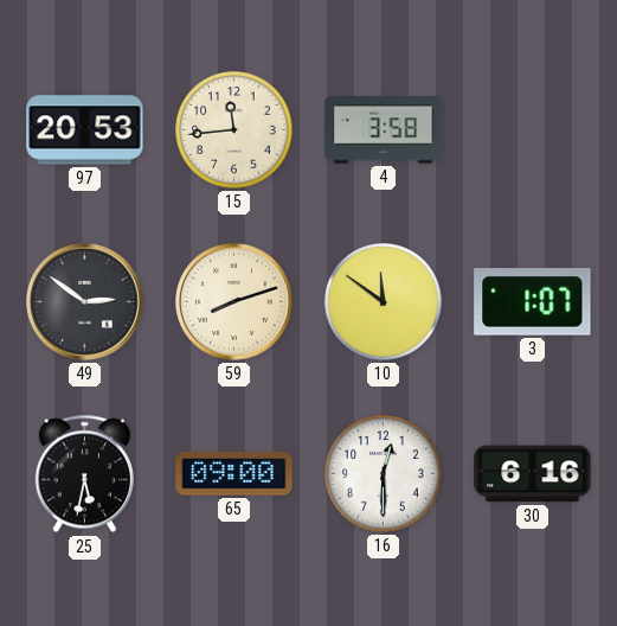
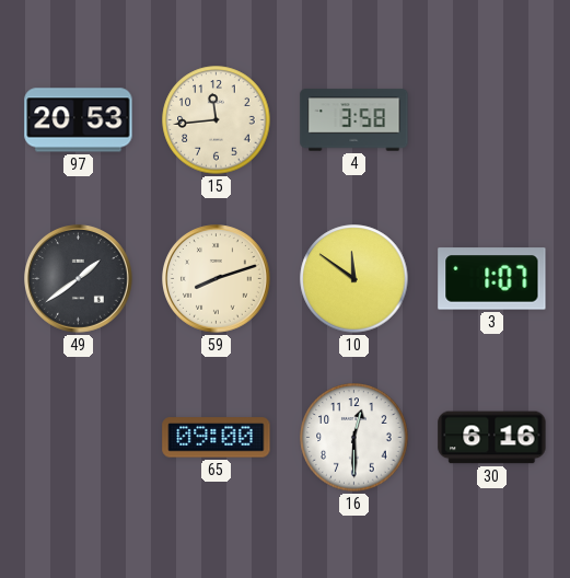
49: 2:51 -> 1:39 (79, 279)
25: 5:32 -> none (84, 474)
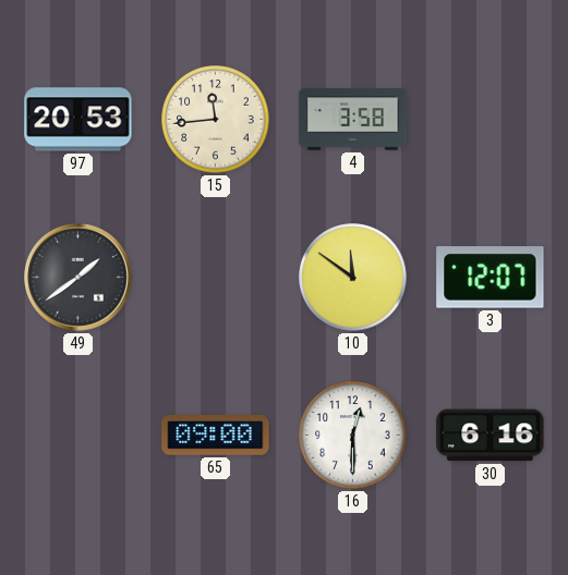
59: 8:12 -> none (217, 279)
3: 1:07 -> 12:07 (491, 278)
